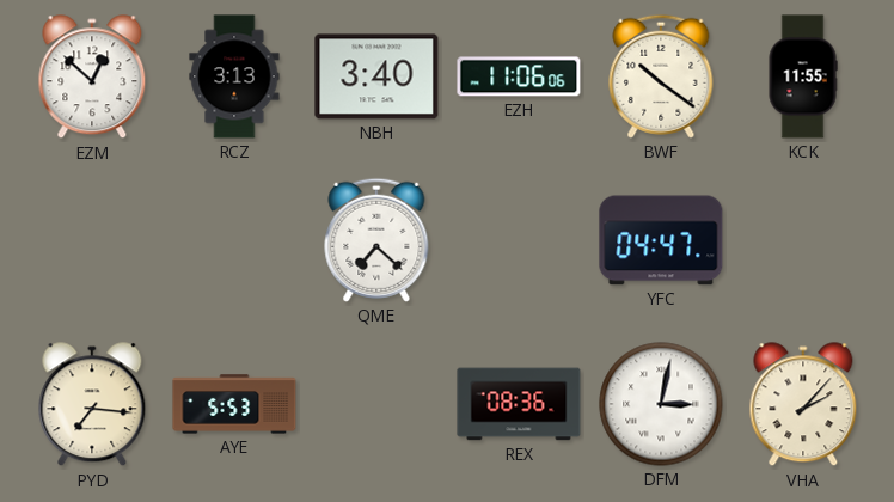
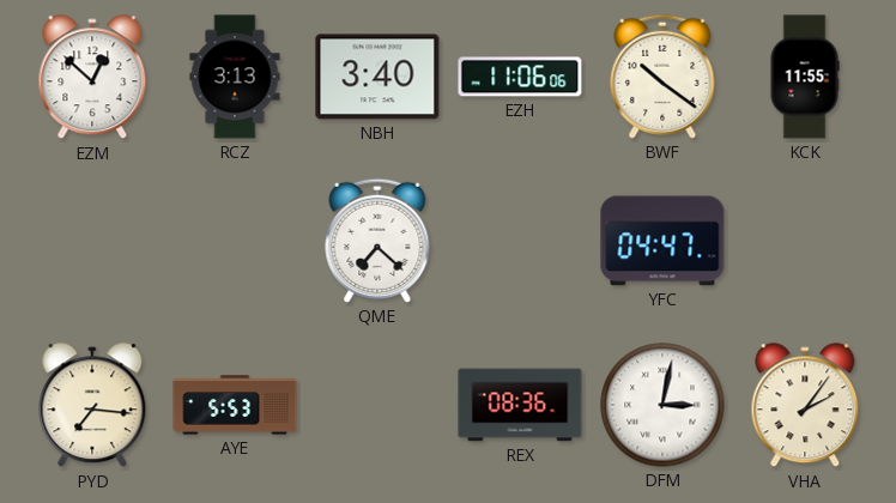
VHA: 2:07 -> 2:06 (805, 406)
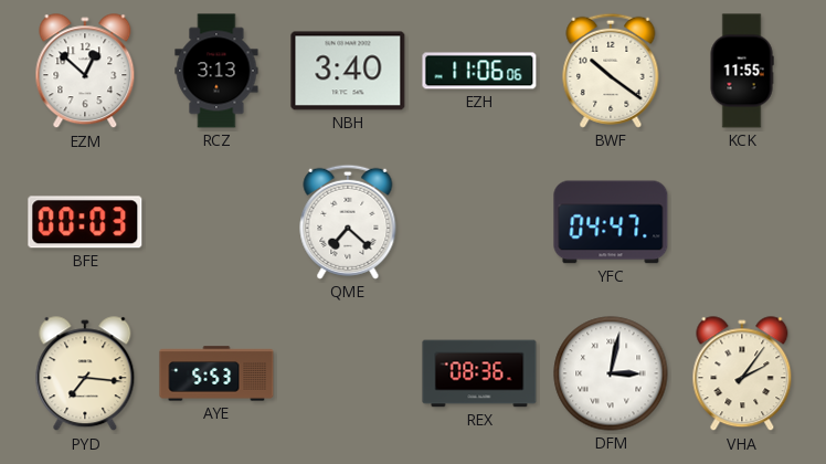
BFE: none -> 00:03 (85, 222)
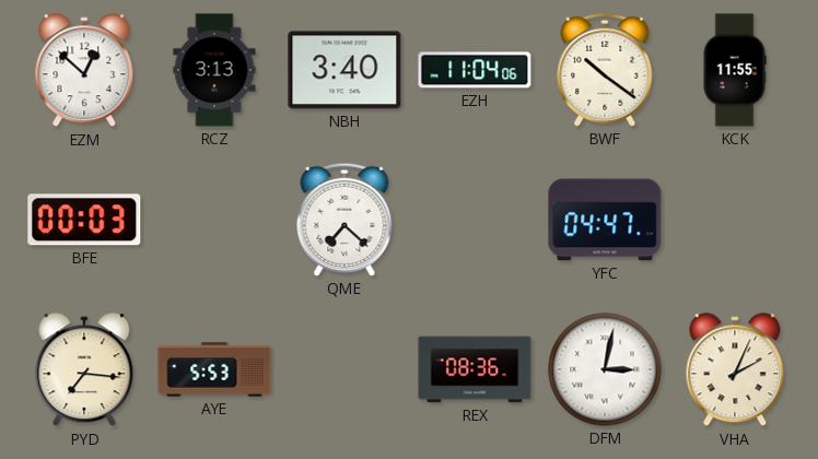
EZH: 11:06 -> 11:04 (475, 70)
VHA: 2:06 -> 2:04 (735, 370)
